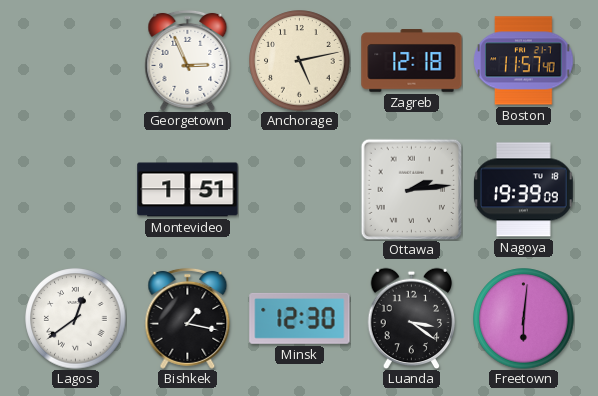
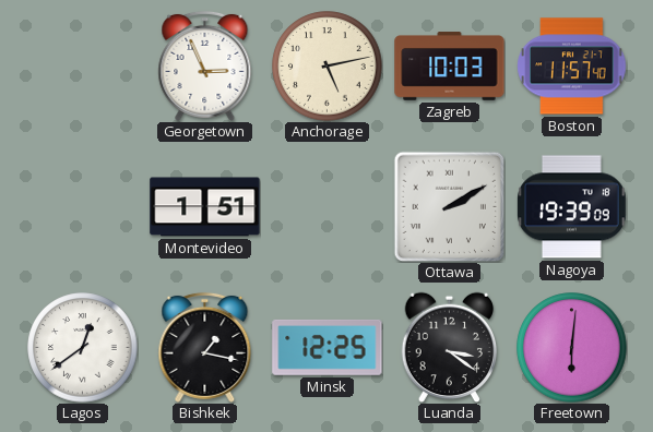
Zagreb: 12:18 -> 10:03 (450, 67)
Ottawa: 2:14 -> 2:10 (449, 206)
Minsk: 12:30 -> 12:25 (328, 347)
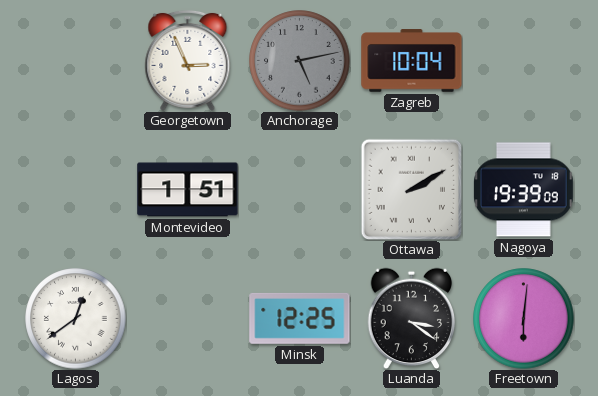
Anchorage dial: cream -> grey (300, 61)
Zagreb: 10:03 -> 10:04 (412, 61)
Boston: 11:57 -> none (572, 67)
Bishkek: 1:17 -> none (205, 347)
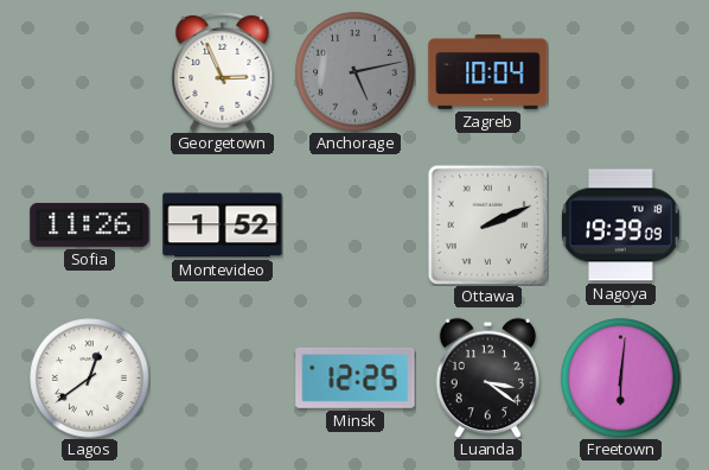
Sofia: none -> 11:26 (90, 224)
Montevideo: 1:51 -> 1:52 (223, 226)
Ottawa: 2:10 -> 2:11 (487, 224)
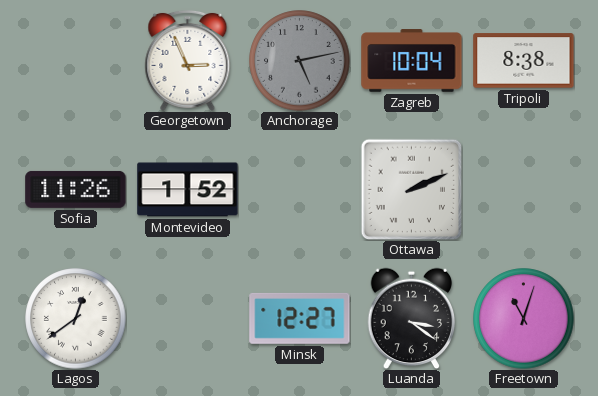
Tripoli: none -> 8:38 (524, 61)
Nagoya: 19:39 -> none (621, 226)
Minsk: 12:25 -> 12:27 (300, 318)
Freetown: 6:01 -> 11:03 (524, 319)
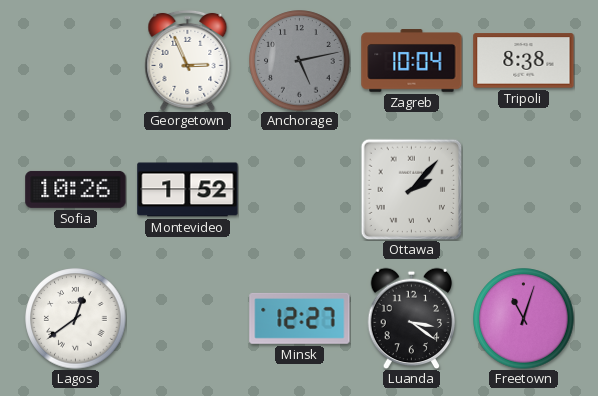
Sofia: 11:26 -> 10:26 (76, 189)
Ottawa: 2:11 -> 2:07 (411, 189)
